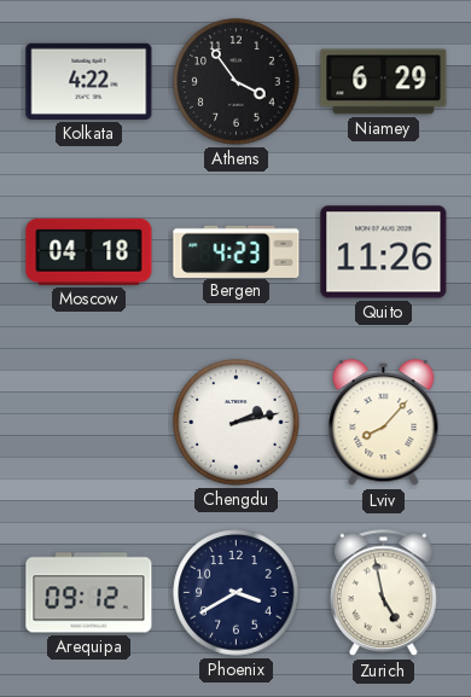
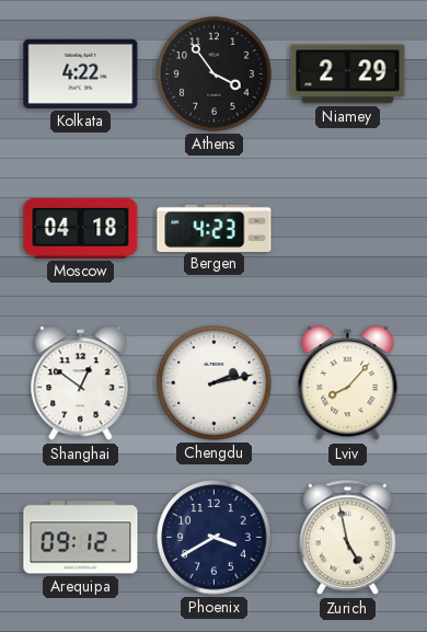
Niamey: 6:29 -> 2:29 (348, 74)
Quito: 11:26 -> none (384, 252)
Shanghai: none -> 12:51 (81, 383)
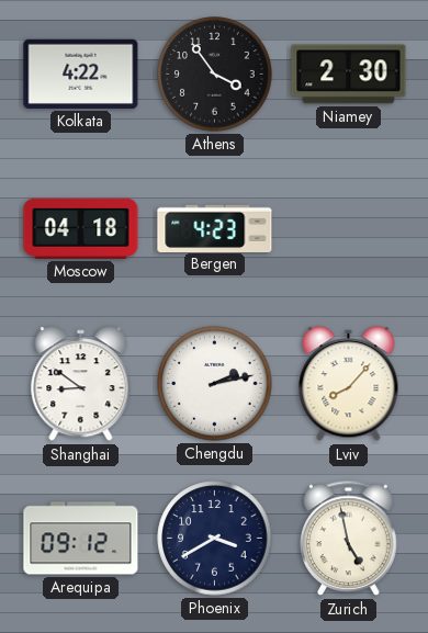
Niamey: 2:29 -> 2:30 (349, 75)
Shanghai: 12:51 -> 8:51 (81, 384)
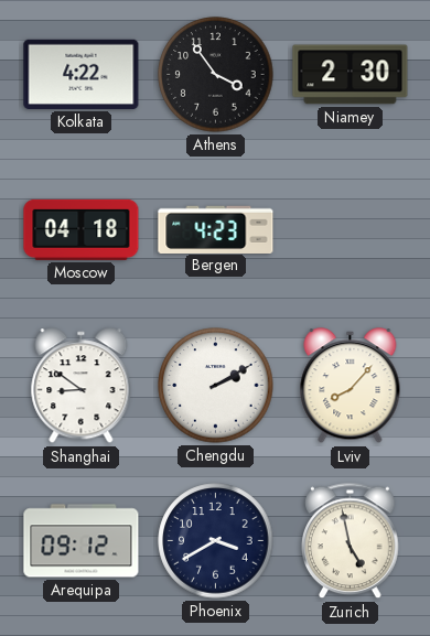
Chengdu: 2:13 -> 2:10 (216, 386)
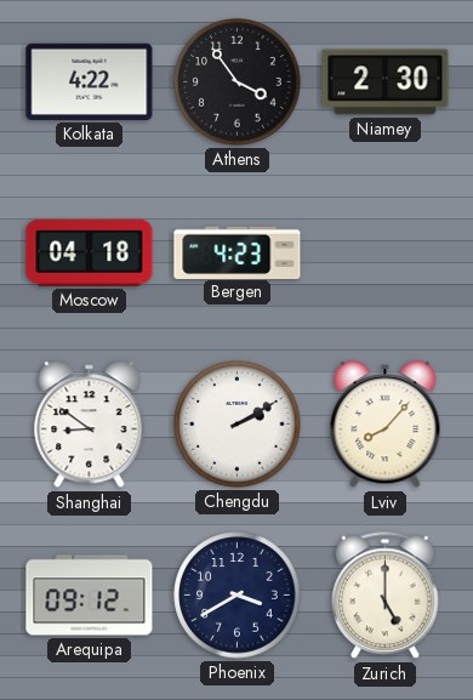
Zurich: 4:58 -> 5:00 (386, 596)
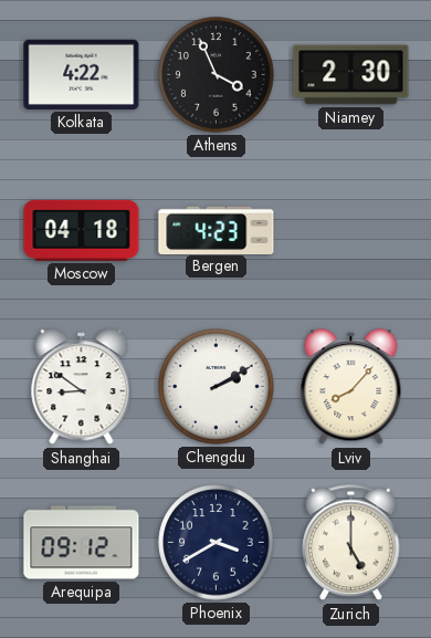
Athens: 3:54 -> 3:56 (217, 75)
